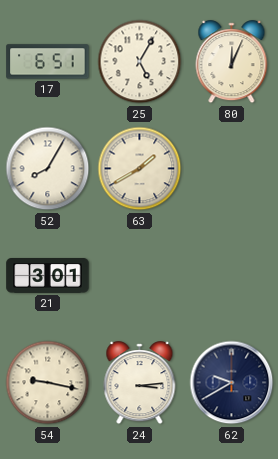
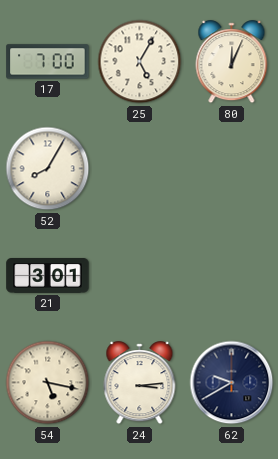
17: 6:51 -> 7:00 (48, 62)
63: 1:40 -> none (140, 169)
54: 9:17 -> 5:17 (48, 383)
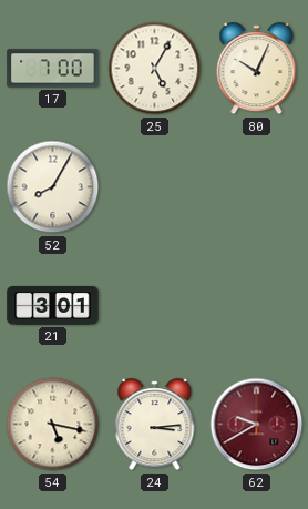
80: 12:04 -> 10:04 (257, 69)
62 dial: navy -> burgundy (257, 425)
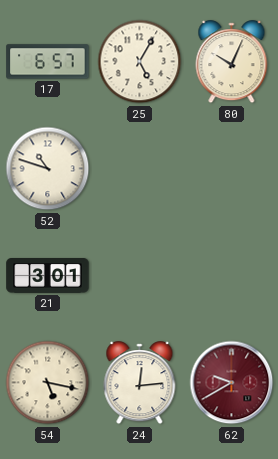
17: 7:00 -> 6:57 (48, 62)
52: 8:05 -> 10:48 (48, 169)
24: 3:14 -> 12:14 (140, 383)
